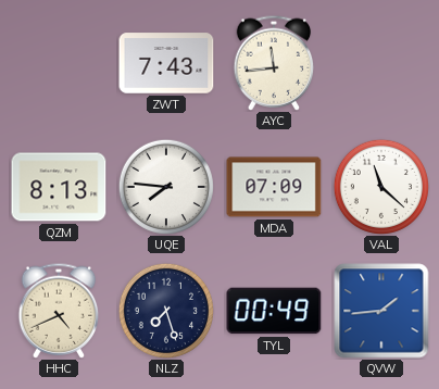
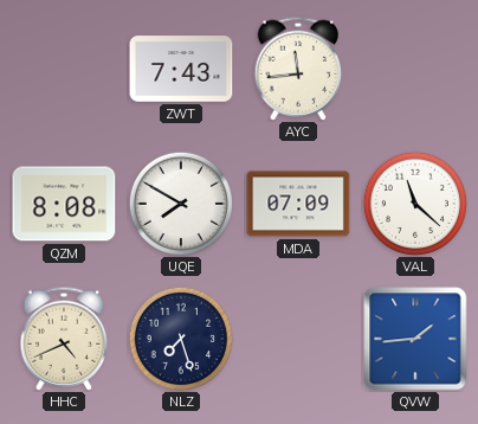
QZM: 8:13 -> 8:08 (64, 204)
UQE: 7:46 -> 7:50 (181, 204)
TYL: 00:49 -> none (274, 311)
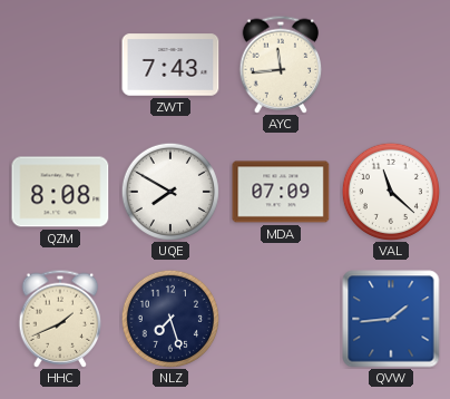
HHC: 4:41 -> 1:41 (60, 319)
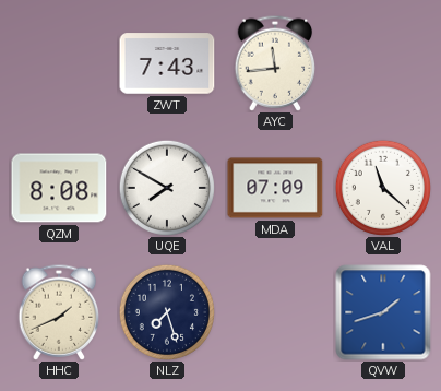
QVW: 1:44 -> 1:42 (383, 312)
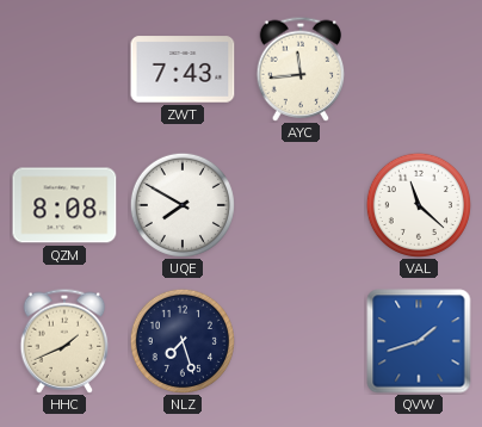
MDA: 07:09 -> none (275, 188)
